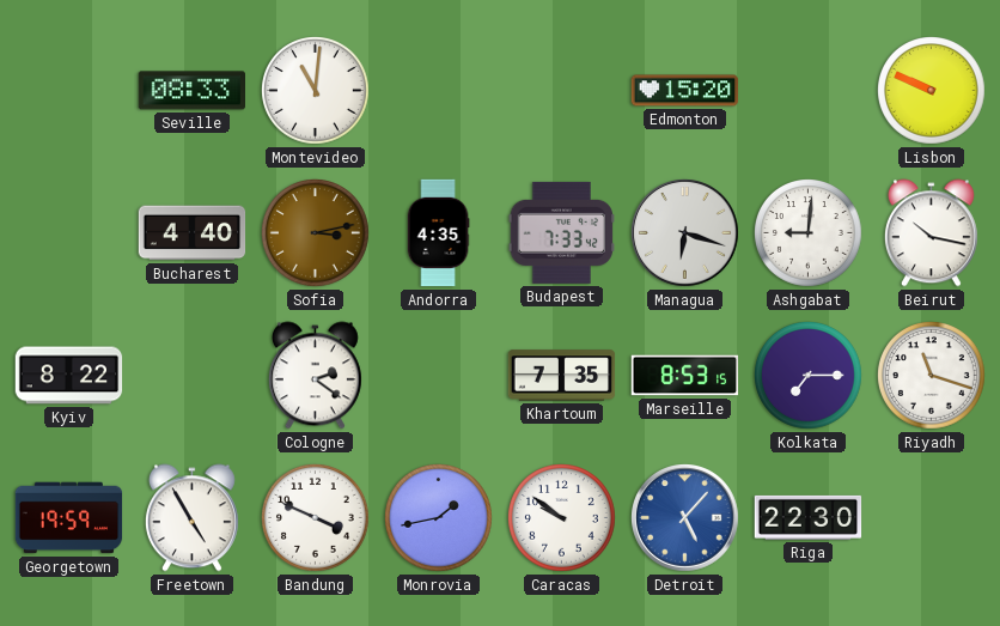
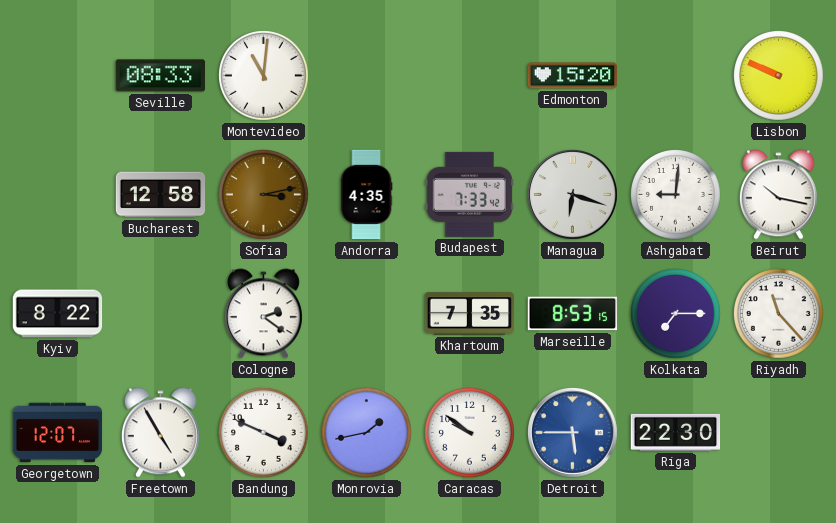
Bucharest: 4:40 -> 12:58 (161, 195)
Riyadh: 11:18 -> 11:23 (779, 314)
Georgetown: 19:59 -> 12:07 (58, 433)
Detroit: 5:07 -> 5:45 (573, 433)
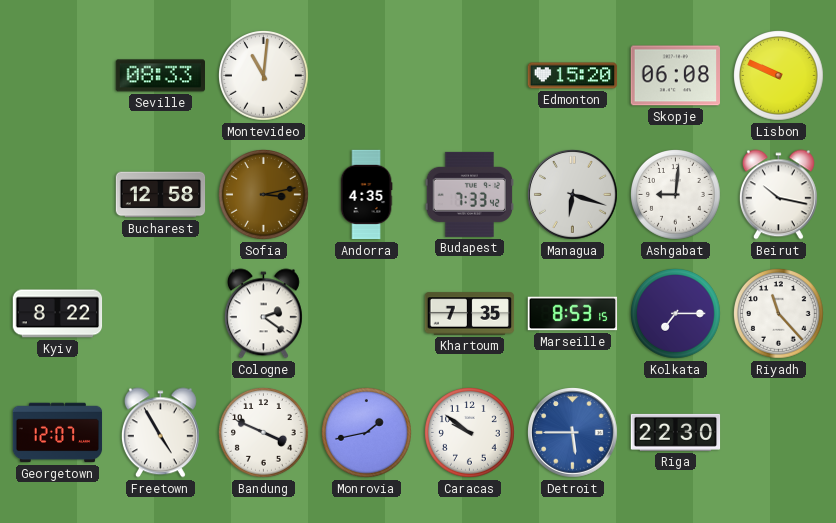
Skopje: none -> 06:08 (675, 76)
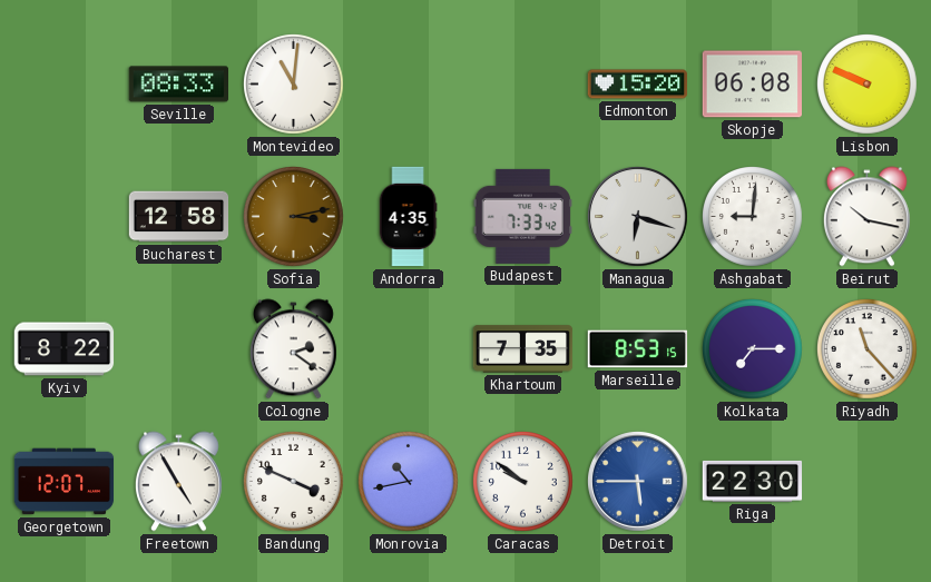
Monrovia: 1:43 -> 10:43 (409, 482)
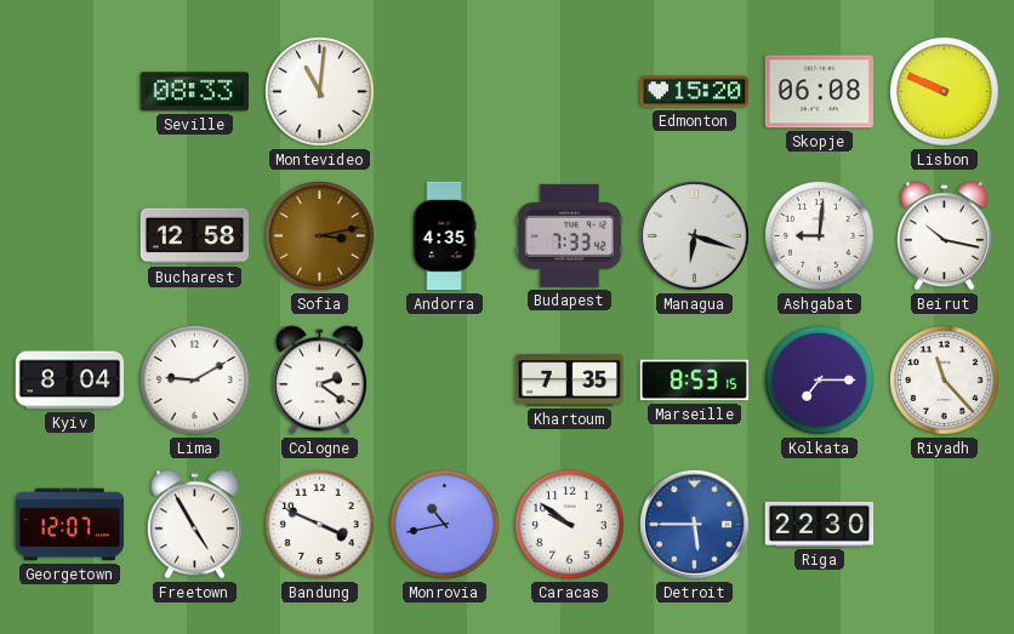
Kyiv: 8:22 -> 8:04 (70, 381)
Lima: none -> 9:10 (195, 381)
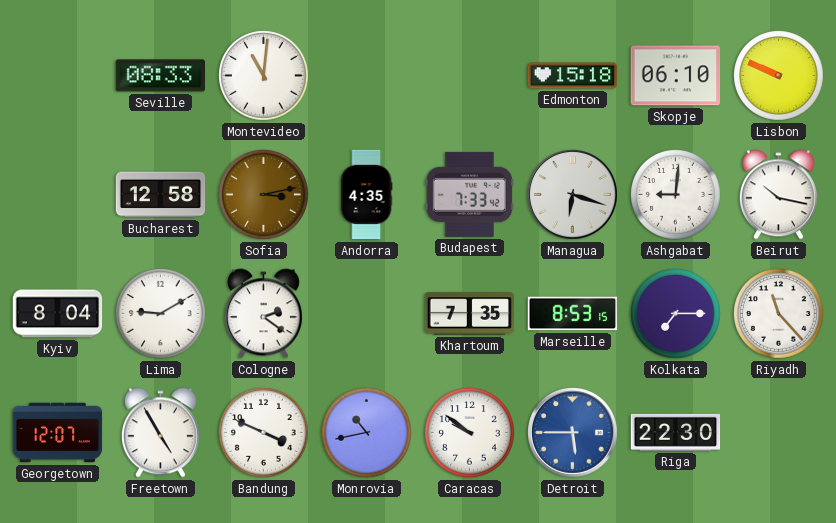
Edmonton: 15:20 -> 15:18 (573, 76)
Skopje: 06:08 -> 06:10 (675, 76)
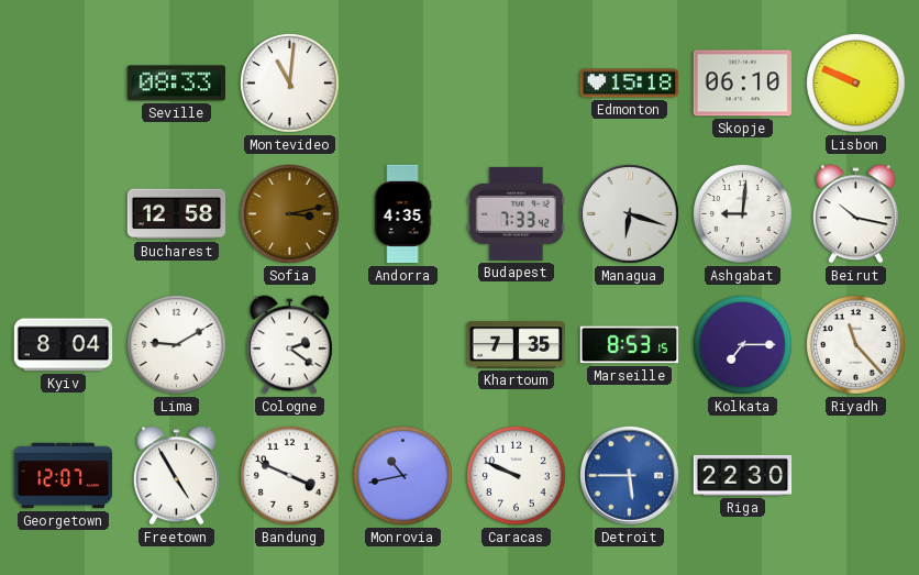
Caracas: 9:51 -> 9:49 (517, 476)
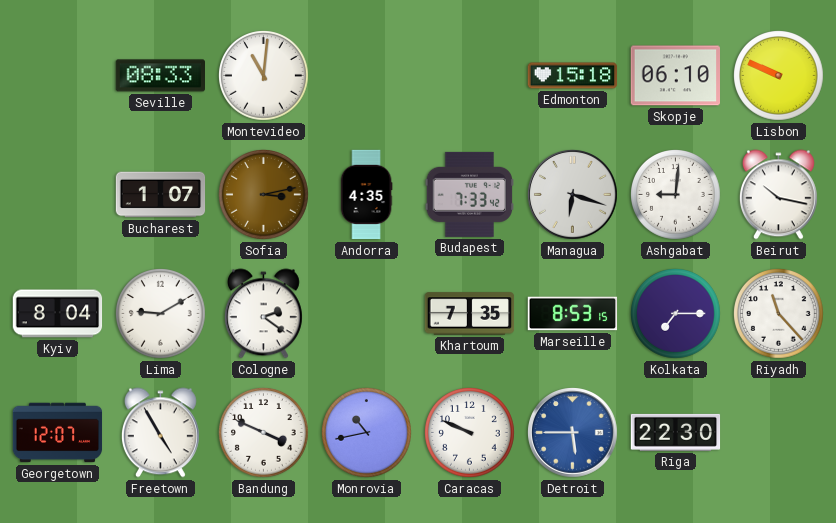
Bucharest: 12:58 -> 1:07 (161, 195)
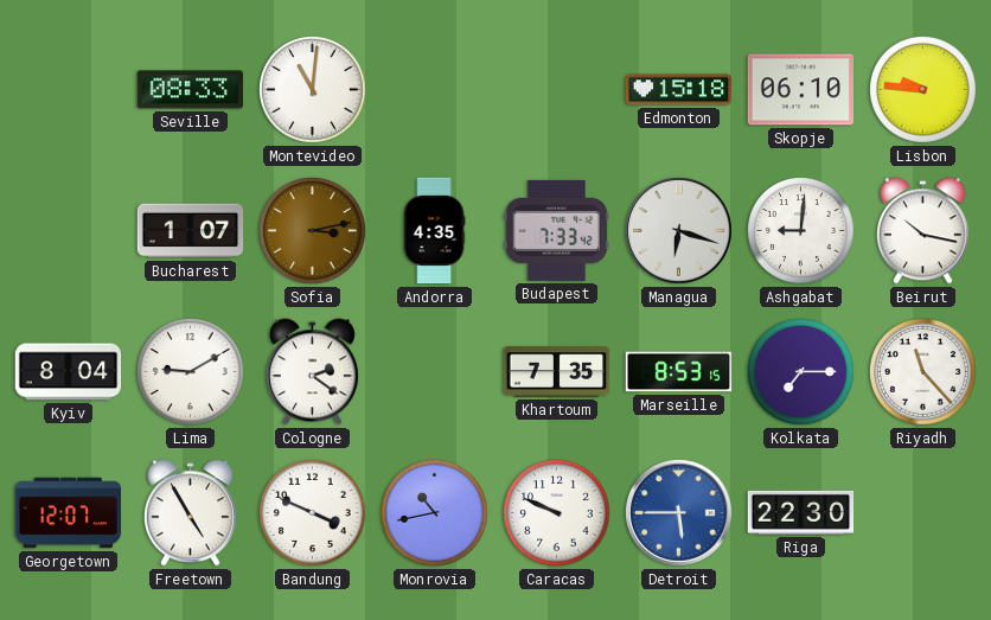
Lisbon: 9:49 -> 9:46 (923, 90)
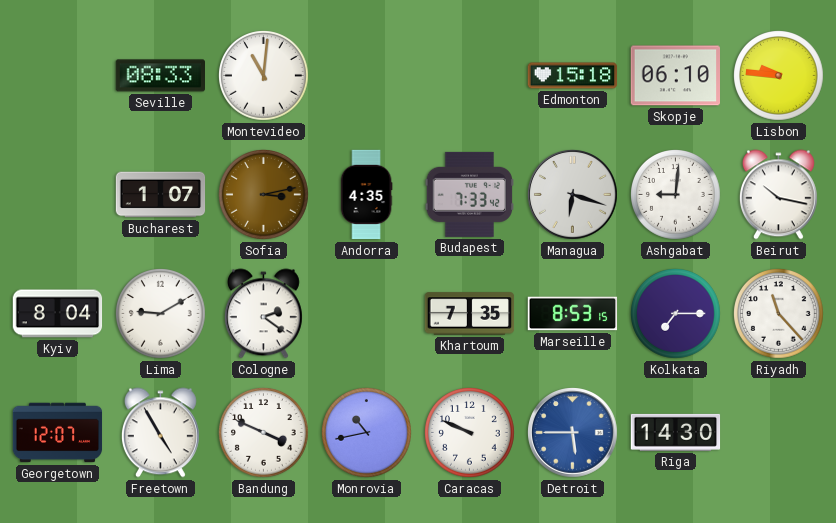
Riga: 22:30 -> 14:30 (676, 432)
